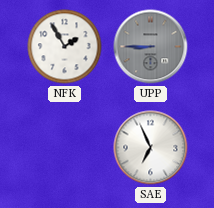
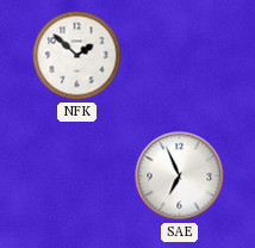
NFK: 1:55 -> 1:52 (77, 56)
UPP: 8:45 -> none (151, 47)
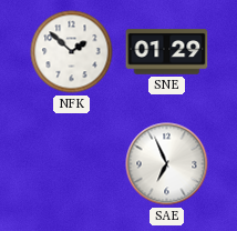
SNE: none -> 01:29 (167, 52)
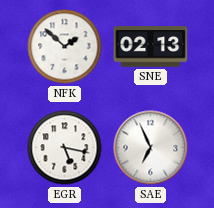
SNE: 01:29 -> 02:13 (151, 47)
EGR: none -> 5:17 (65, 148)
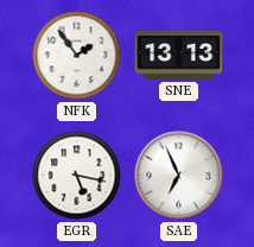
NFK: 1:52 -> 1:54 (77, 56)
SNE: 02:13 -> 13:13 (179, 56)
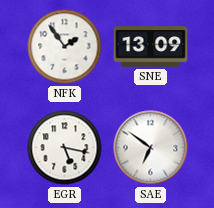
SNE: 13:13 -> 13:09 (151, 47)
SAE: 6:56 -> 6:51 (151, 148)
